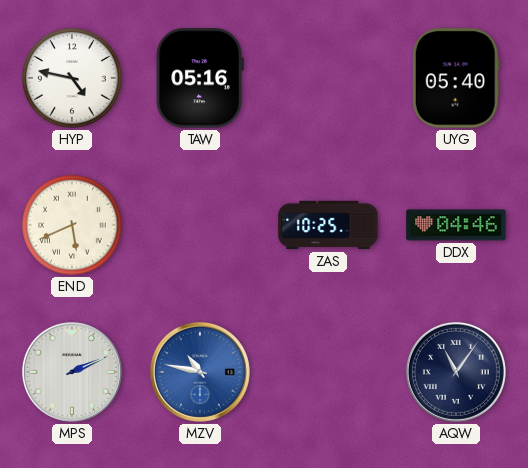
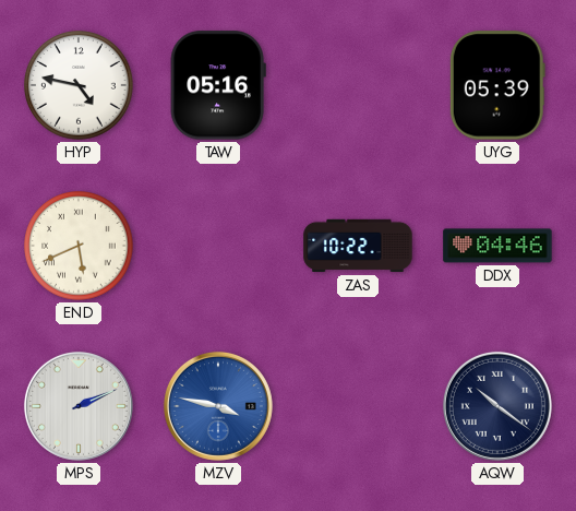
UYG: 05:40 -> 05:39 (497, 85)
ZAS: 10:25 -> 10:22 (358, 246)
MZV: 10:47 -> 3:47 (218, 406)
AQW: 11:06 -> 10:21 (497, 406)
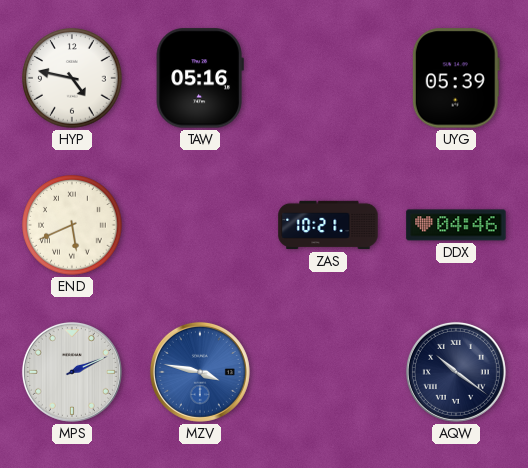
ZAS: 10:22 -> 10:21 (328, 225)
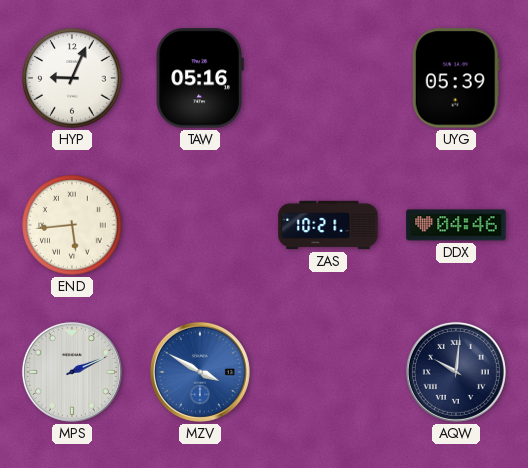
HYP: 4:47 -> 9:04 (72, 78)
END: 5:41 -> 5:44 (72, 225)
MZV: 3:47 -> 3:50 (200, 372)
AQW: 10:21 -> 10:01 (456, 372)
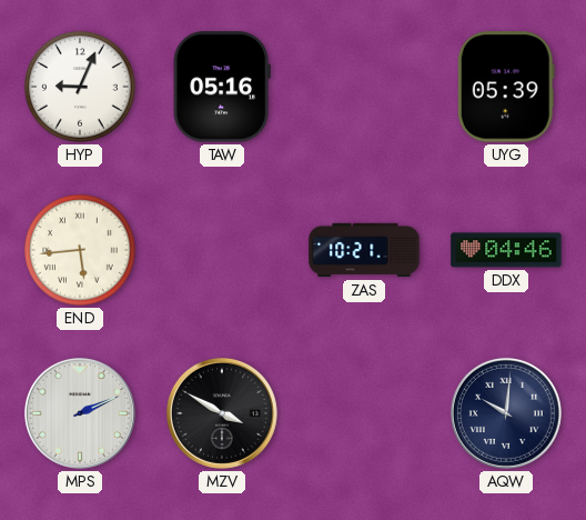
MZV dial: blue -> black (222, 413)
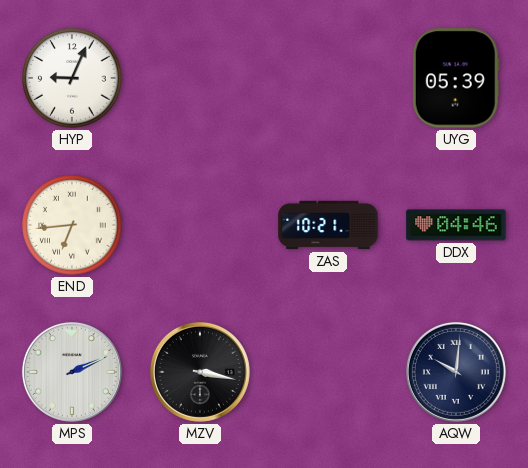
TAW: 05:16 -> none (222, 87)
END: 5:44 -> 6:44 (72, 225)
MZV: 3:50 -> 3:17 (200, 372)
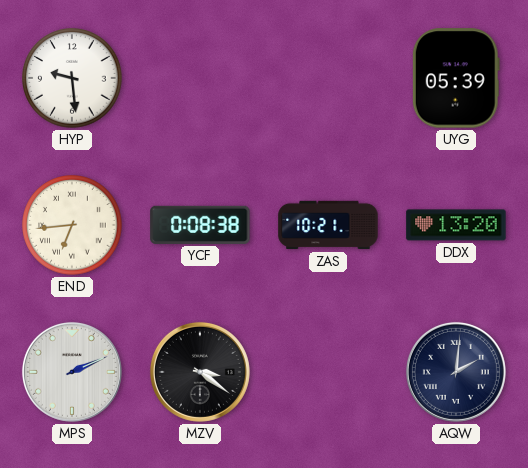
HYP: 9:04 -> 9:29 (72, 78)
YCF: none -> 0:08 (200, 225)
DDX: 04:46 -> 13:20 (456, 225)
MZV: 3:17 -> 3:21 (200, 372)
AQW: 10:01 -> 2:01 (456, 372)
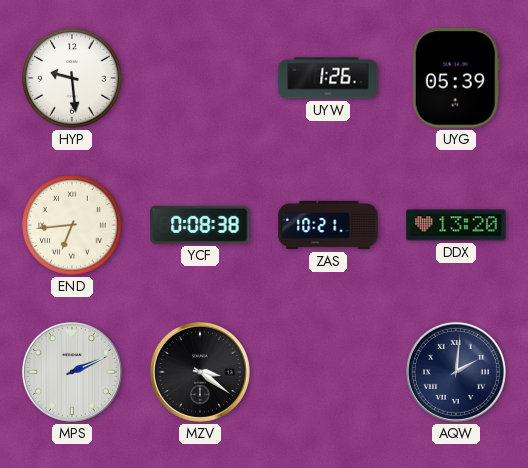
UYW: none -> 1:26 (328, 78)
